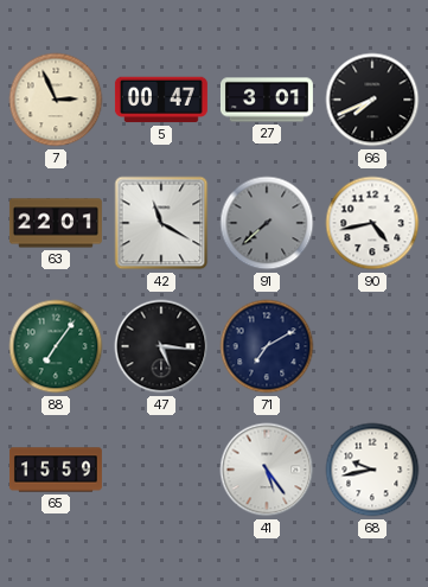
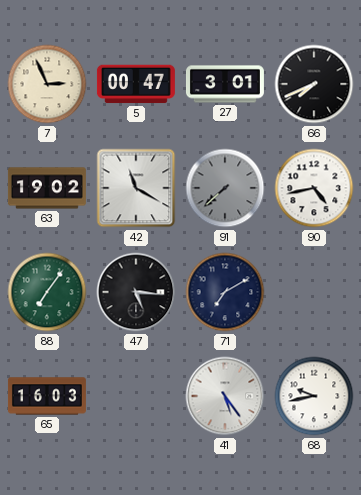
63: 22:01 -> 19:02 (47, 188)
65: 15:59 -> 16:03 (47, 396)
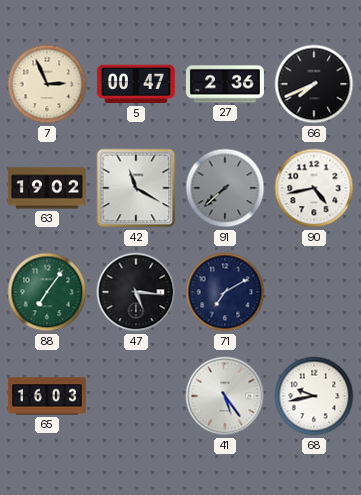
27: 3:01 -> 2:36 (225, 84)
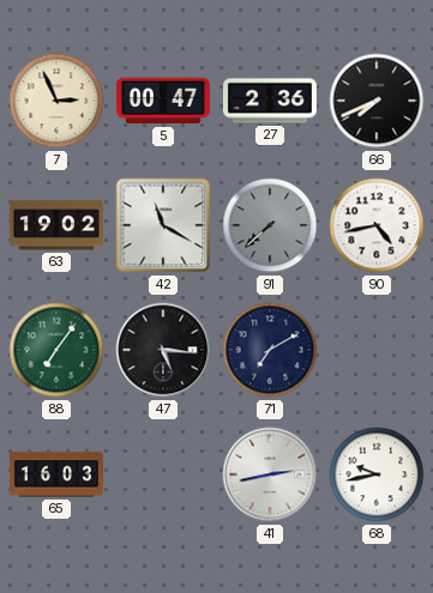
41: 5:24 -> 2:43 (270, 474)
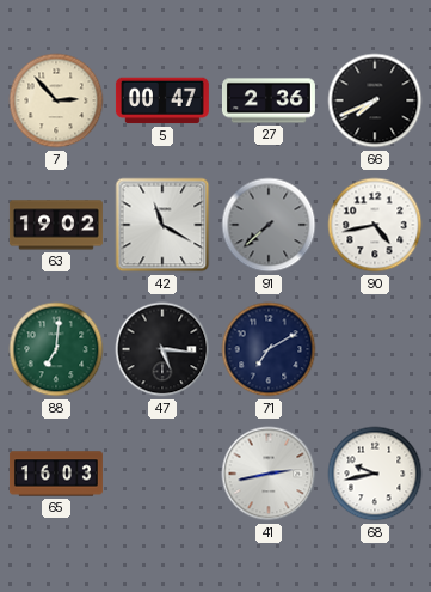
7: 2:56 -> 2:53 (56, 100)
88: 7:06 -> 7:01 (56, 349)
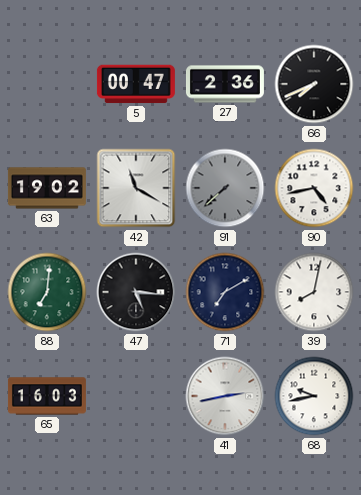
7: 2:53 -> none (56, 100)
39: none -> 8:02 (314, 292)
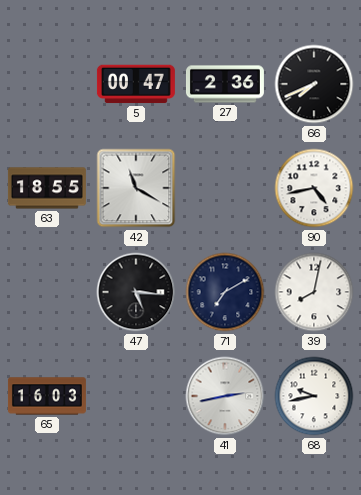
63: 19:02 -> 18:55 (47, 188)
91: 7:38 -> none (225, 188)
88: 7:01 -> none (47, 292)
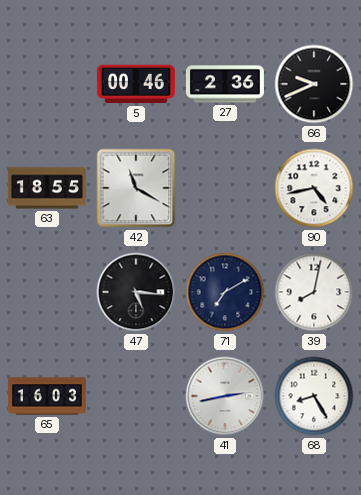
5: 00:47 -> 00:46 (136, 84)
66: 7:41 -> 9:41 (314, 84)
68: 9:43 -> 8:25 (314, 396)
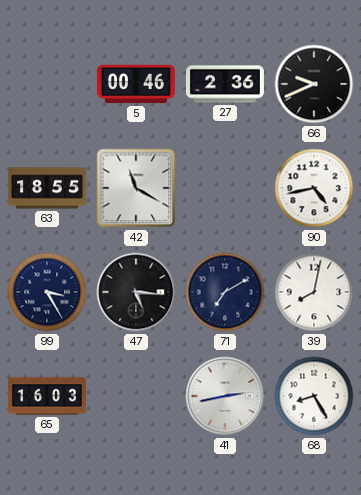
99: none -> 3:25 (47, 292)
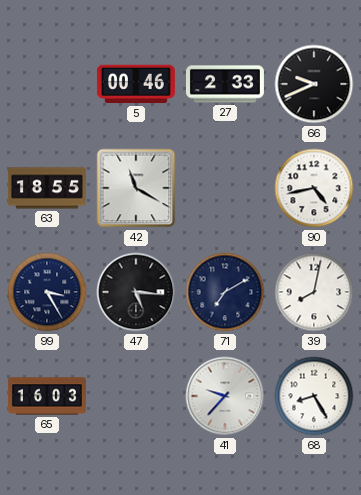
27: 2:36 -> 2:33 (225, 84)
41: 2:43 -> 9:37 (225, 396)
